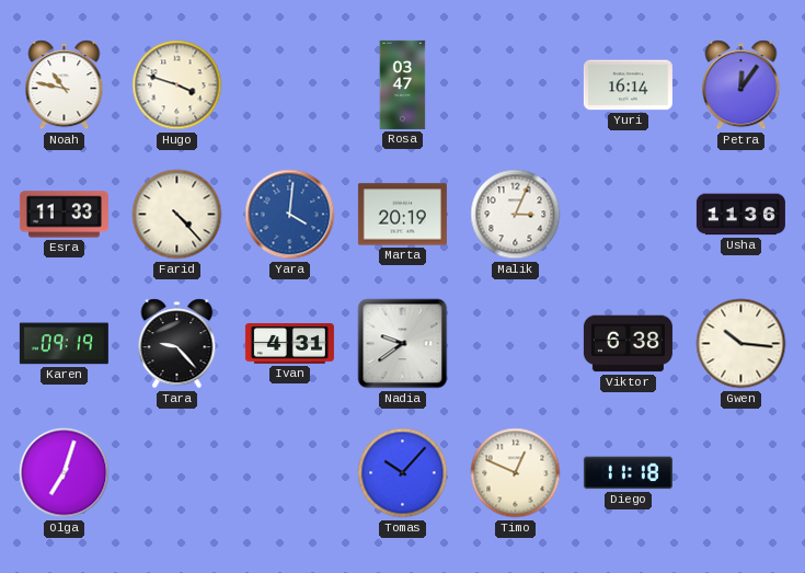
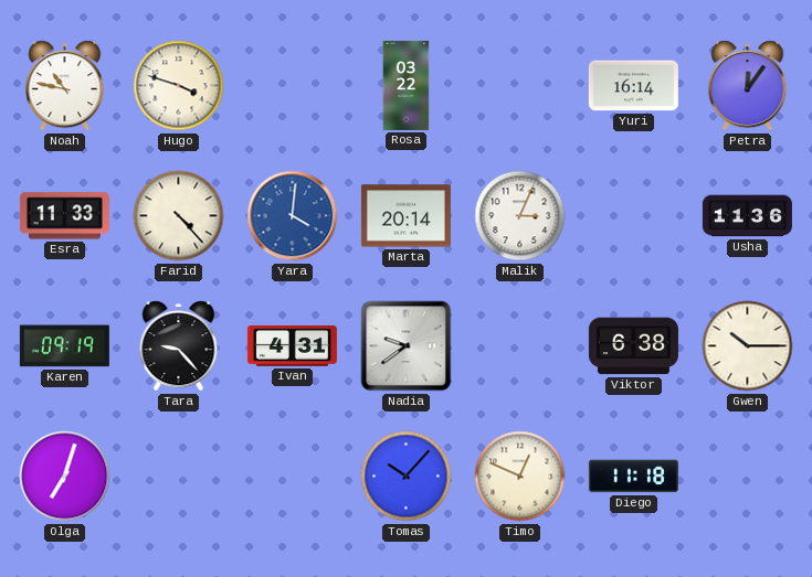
Rosa: 03:47 -> 03:22 (407, 85)
Marta: 20:19 -> 20:14 (405, 216)
Gwen: 10:16 -> 10:15 (748, 346)
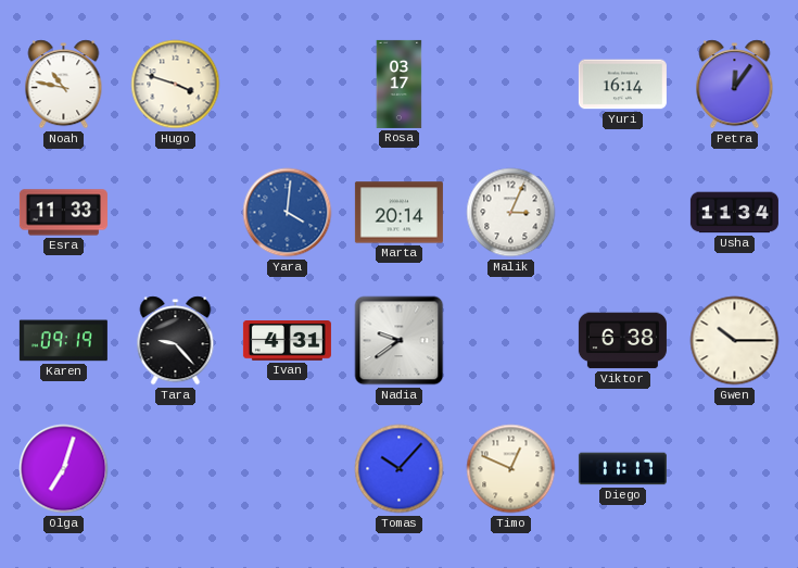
Rosa: 03:22 -> 03:17 (400, 84)
Farid: 4:23 -> none (179, 216)
Usha: 11:36 -> 11:34 (734, 213)
Diego: 11:18 -> 11:17 (622, 469)
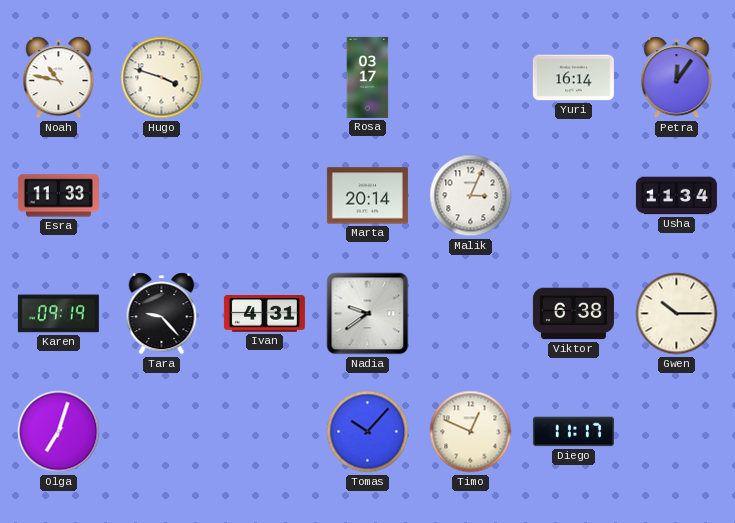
Yara: 4:01 -> none (288, 213)
